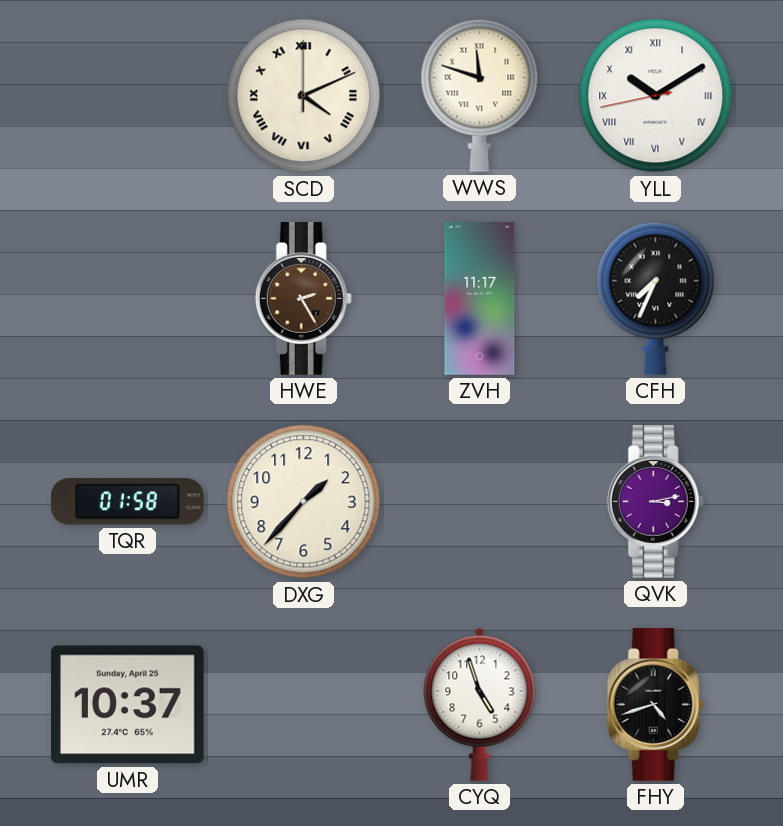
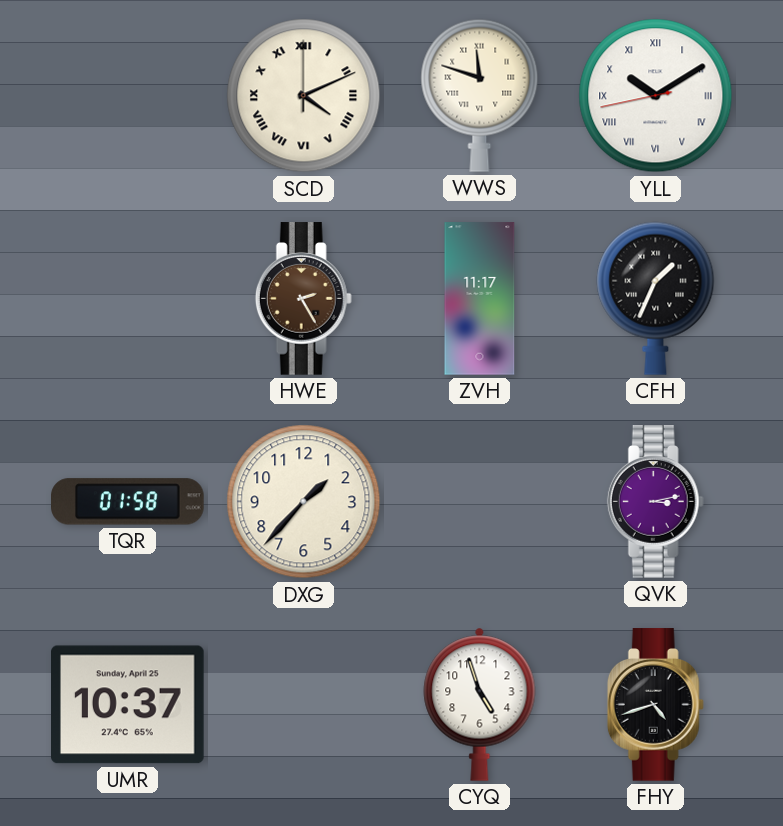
CFH: 7:34 -> 1:34 (656, 298)
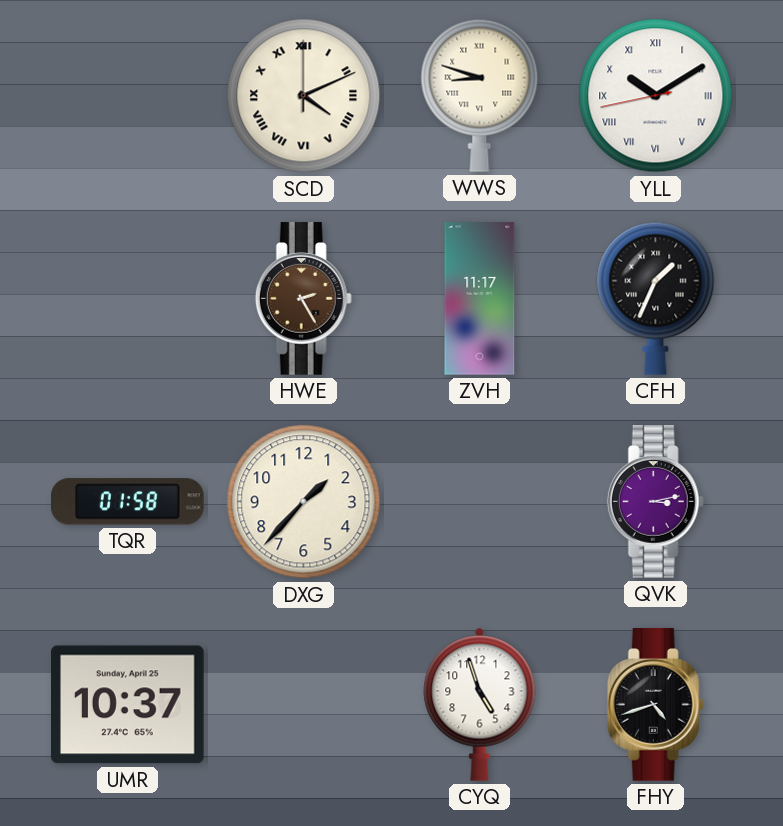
WWS: 11:48 -> 8:48 (480, 95)
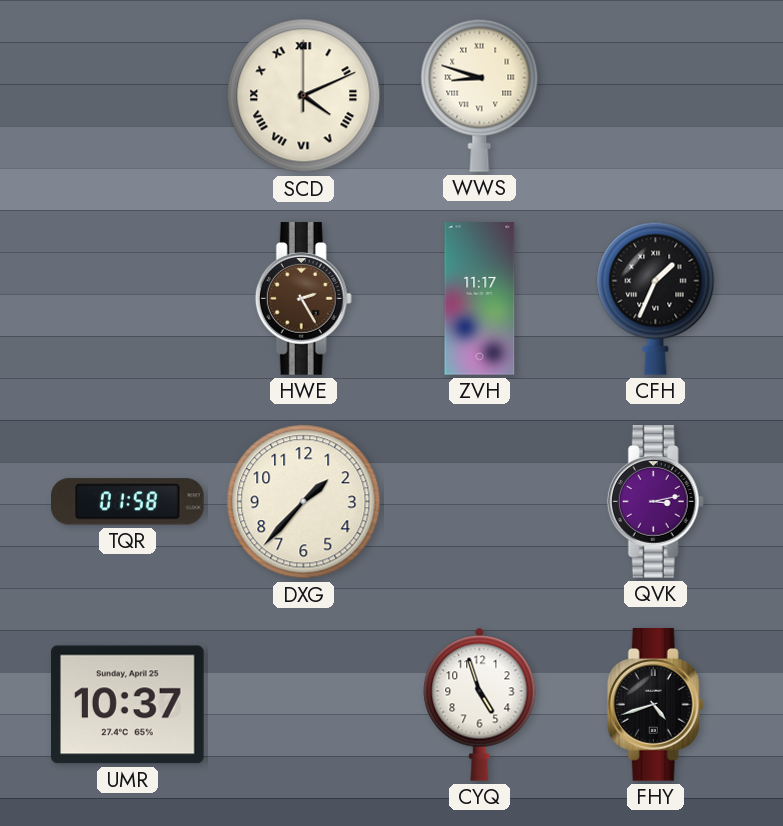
YLL: 10:09 -> none (656, 96)
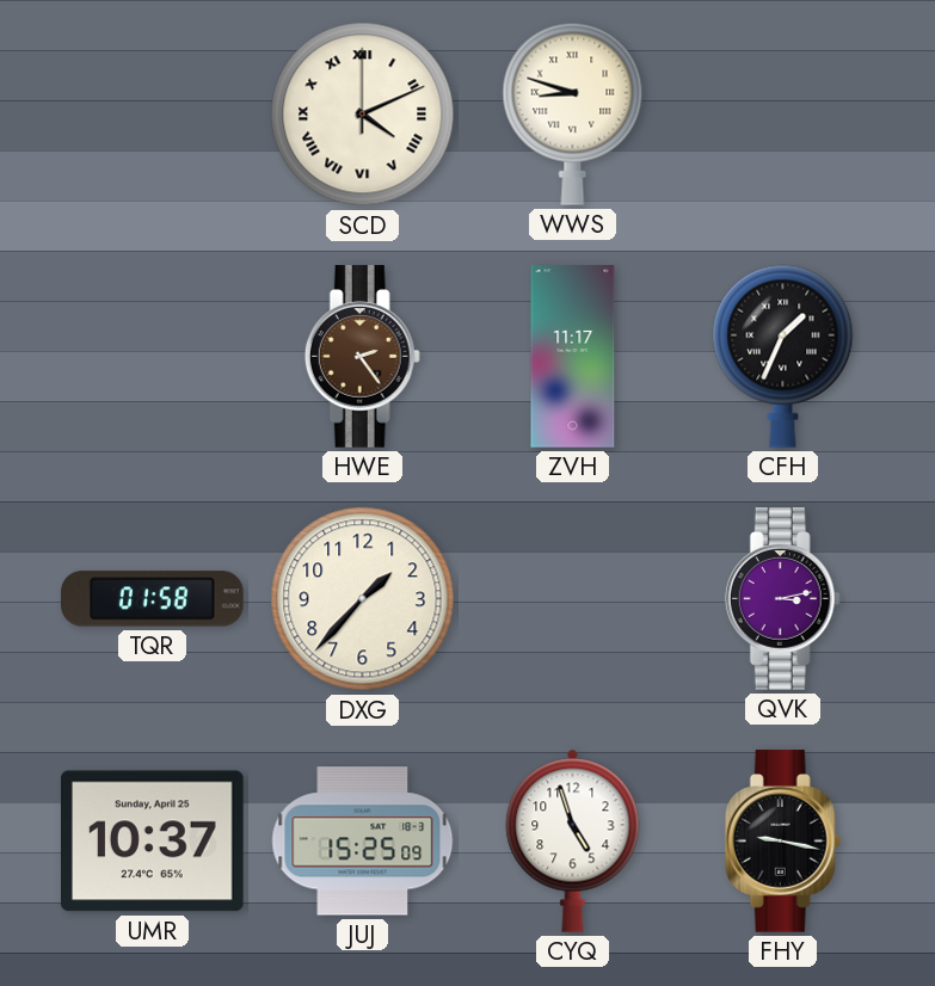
HWE: 2:25 -> 2:24 (362, 357)
JUJ: none -> 15:25 (363, 842)
FHY: 4:42 -> 9:17 (782, 842)
